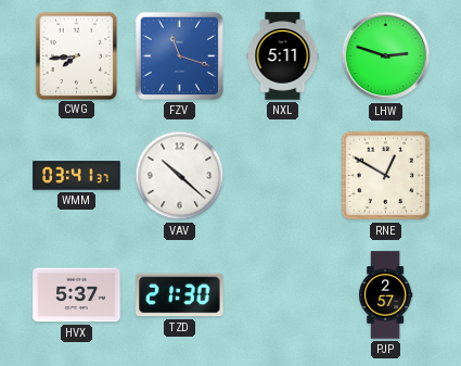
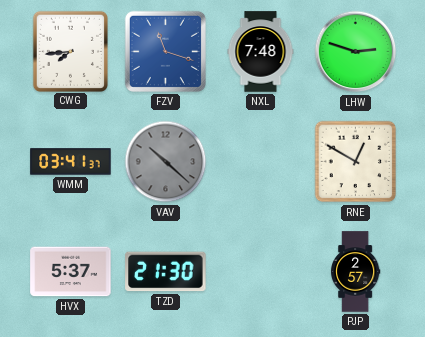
NXL: 5:11 -> 7:48 (261, 52)
VAV dial: white -> grey (166, 162)
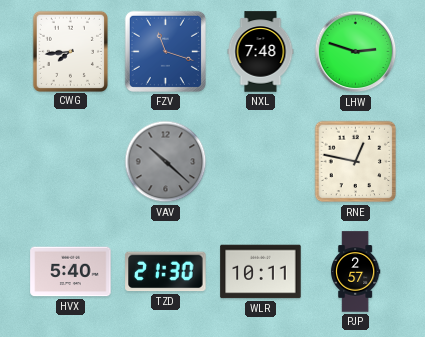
WMM: 03:41 -> none (71, 162)
RNE: 12:50 -> 12:47 (356, 162)
HVX: 5:37 -> 5:40 (71, 272)
WLR: none -> 10:11 (261, 272)
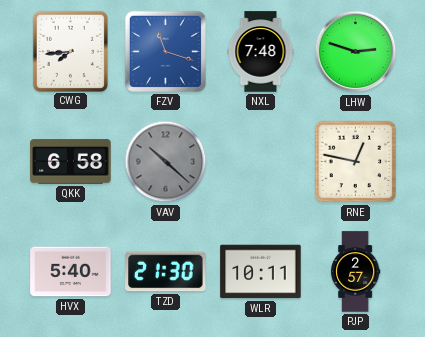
QKK: none -> 6:58 (71, 162)
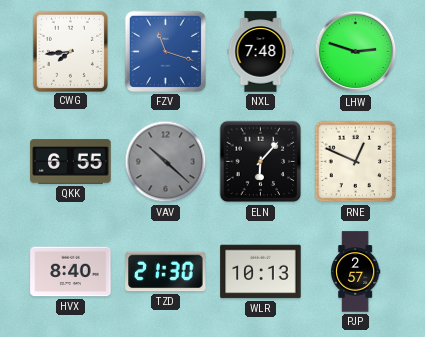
QKK: 6:58 -> 6:55 (71, 162)
ELN: none -> 6:07 (261, 162)
RNE: 12:47 -> 12:49 (356, 162)
HVX: 5:40 -> 8:40 (71, 272)
WLR: 10:11 -> 10:13 (261, 272)
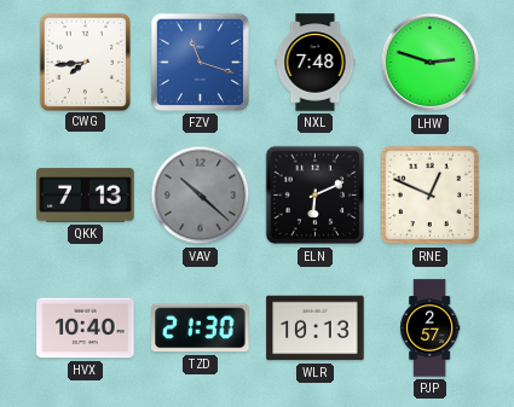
QKK: 6:55 -> 7:13 (86, 196)
ELN: 6:07 -> 6:11 (316, 196)
HVX: 8:40 -> 10:40 (86, 328)
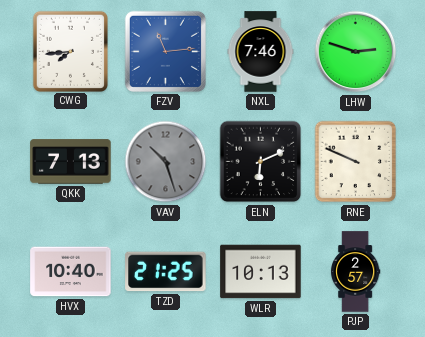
FZV: 11:18 -> 11:14 (165, 51)
NXL: 7:48 -> 7:46 (261, 52)
VAV: 10:22 -> 10:27 (166, 162)
RNE: 12:49 -> 9:49 (356, 162)
TZD: 21:30 -> 21:25 (166, 272)
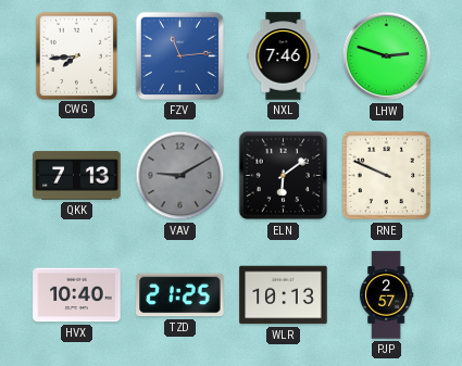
VAV: 10:27 -> 9:10 (180, 176)
ELN: 6:11 -> 6:09 (284, 176)
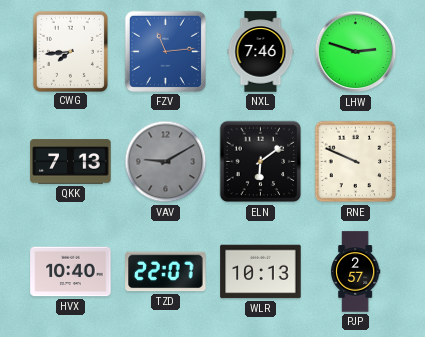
TZD: 21:25 -> 22:07 (166, 272)
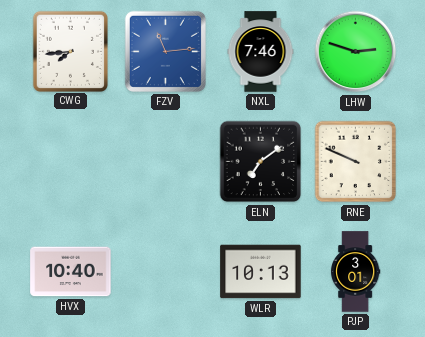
QKK: 7:13 -> none (71, 162)
VAV: 9:10 -> none (166, 162)
ELN: 6:09 -> 7:09 (261, 162)
TZD: 22:07 -> none (166, 272)
PJP: 2:57 -> 3:01 (355, 272)
